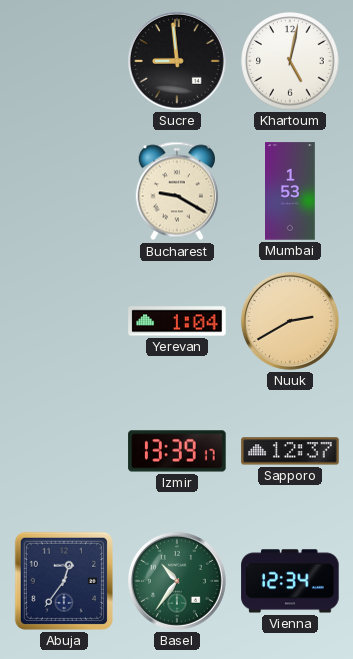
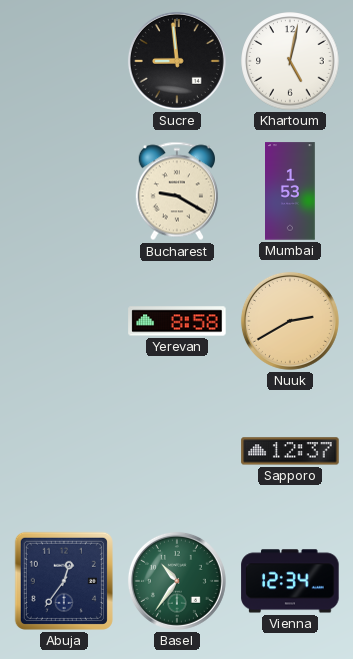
Yerevan: 1:04 -> 8:58 (177, 321)
Izmir: 13:39 -> none (177, 451)
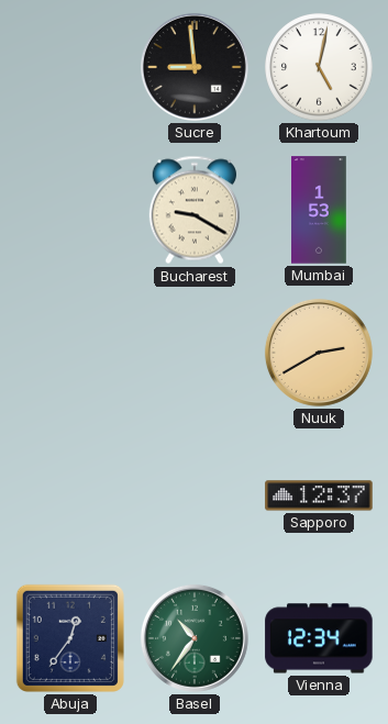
Yerevan: 8:58 -> none (177, 321)
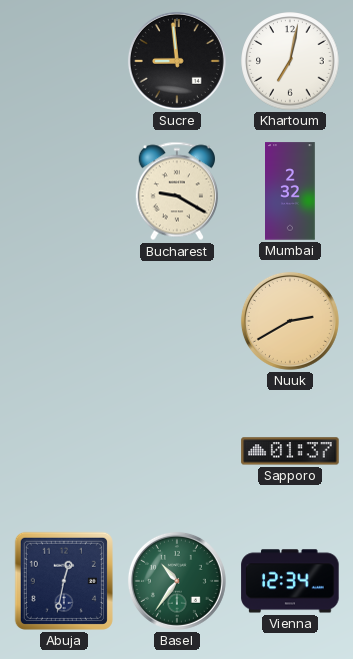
Khartoum: 5:02 -> 7:02 (290, 61)
Mumbai: 1:53 -> 2:32 (290, 191)
Sapporo: 12:37 -> 01:37 (290, 451)
Abuja: 12:36 -> 12:32 (64, 581)
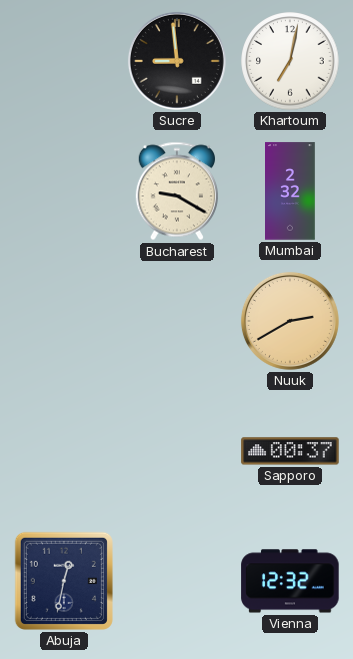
Sapporo: 01:37 -> 00:37 (290, 451)
Basel: 10:36 -> none (177, 581)
Vienna: 12:34 -> 12:32 (290, 581)
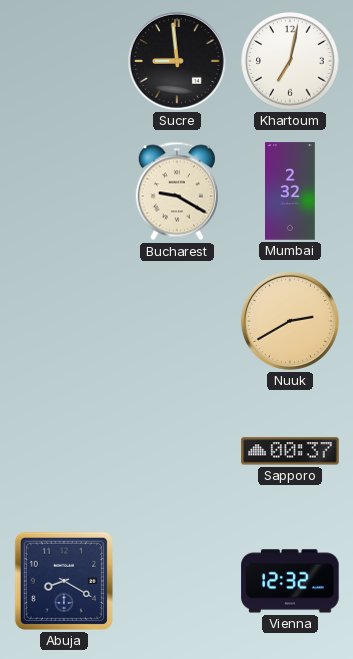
Abuja: 12:32 -> 8:20 (64, 581)
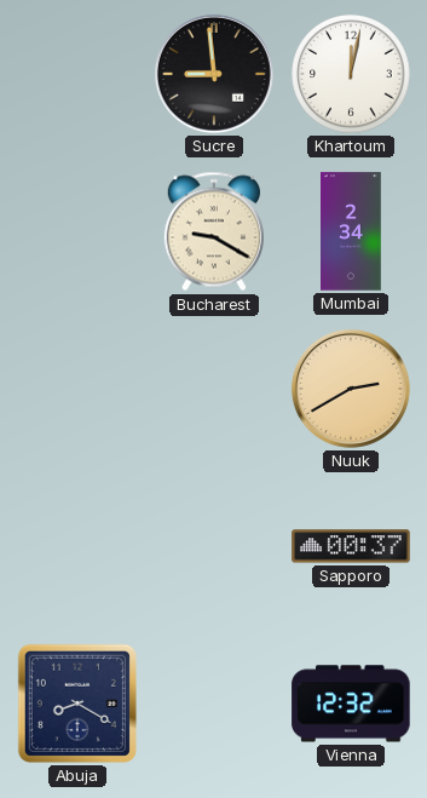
Khartoum: 7:02 -> 12:02 (351, 74)
Mumbai: 2:32 -> 2:34 (351, 231)
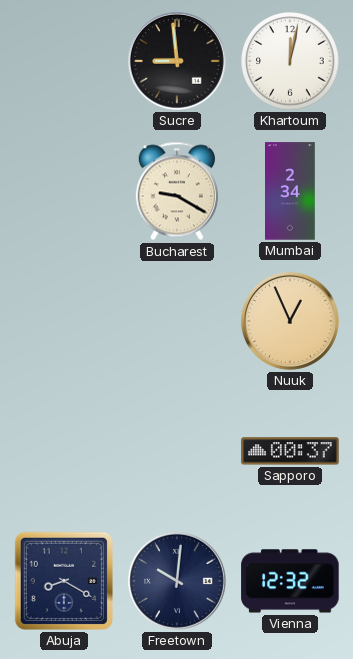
Nuuk: 2:40 -> 12:56 (290, 321)
Freetown: none -> 10:01 (177, 581)
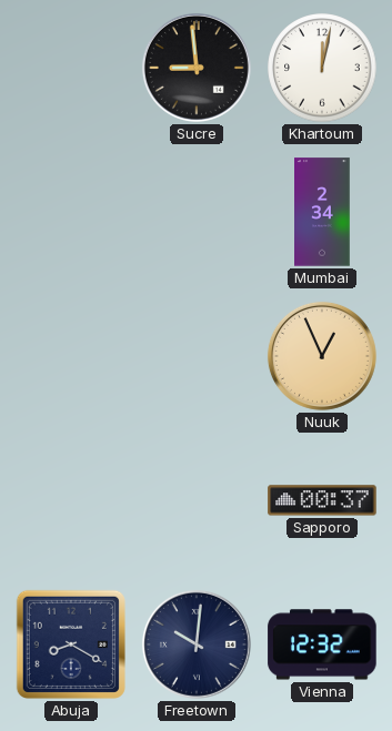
Bucharest: 9:20 -> none (176, 191)
